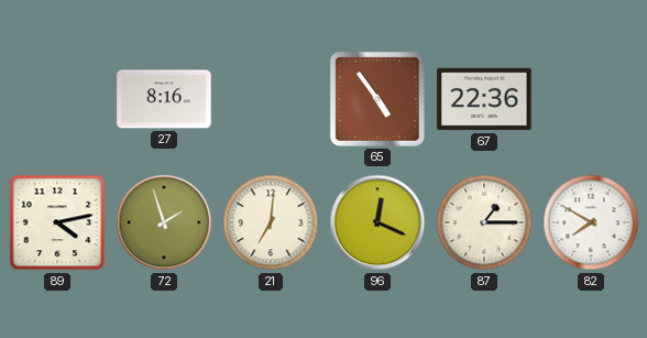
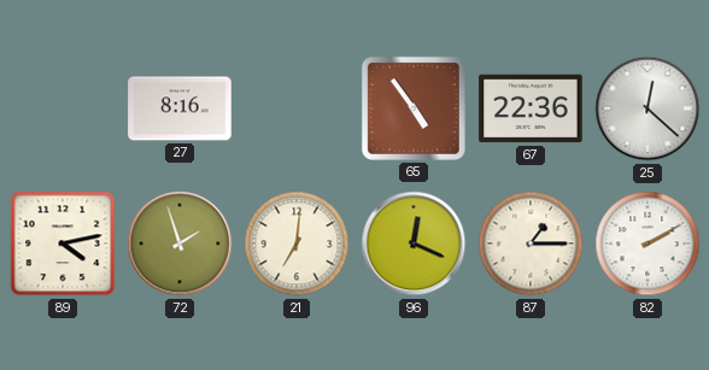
25: none -> 12:22 (648, 108)
82: 7:50 -> 2:10 (648, 243)
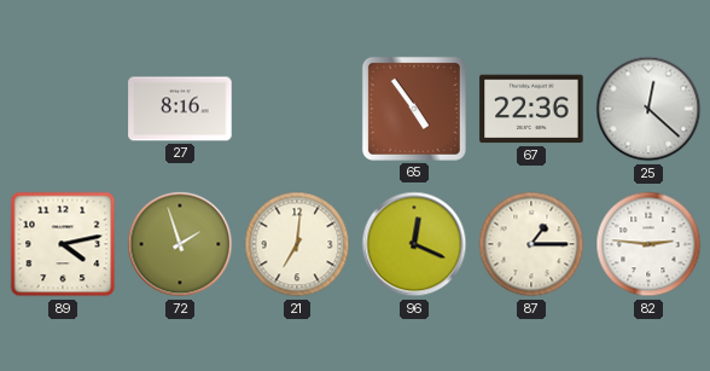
82: 2:10 -> 2:46 (648, 244)
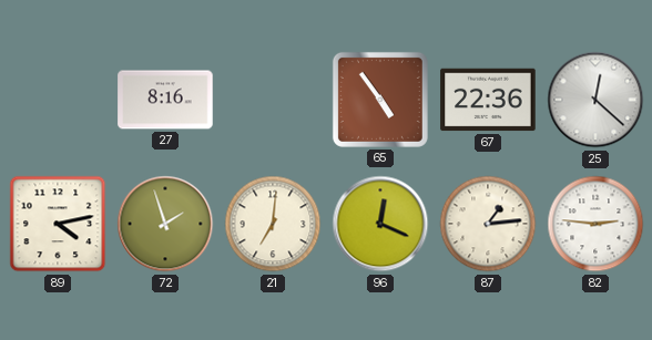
87: 1:15 -> 1:14 (488, 224)
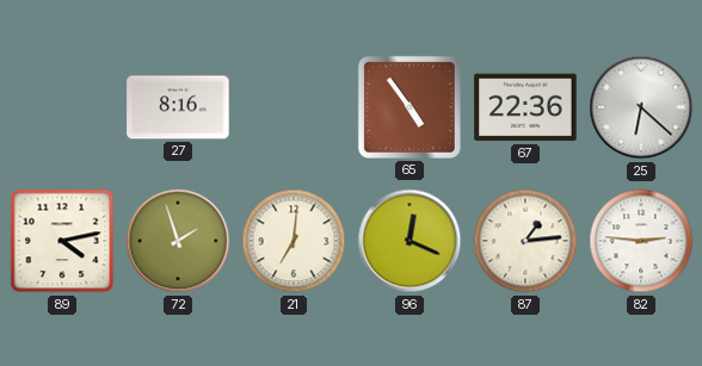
25: 12:22 -> 6:22 (641, 107)
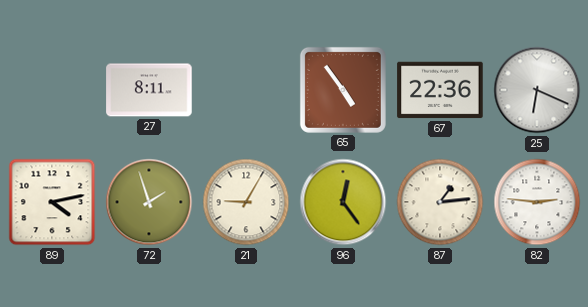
27: 8:16 -> 8:11 (149, 90)
25: 6:22 -> 6:19 (537, 90)
21: 7:01 -> 9:05 (246, 202)
96: 12:19 -> 12:24 (343, 202)
